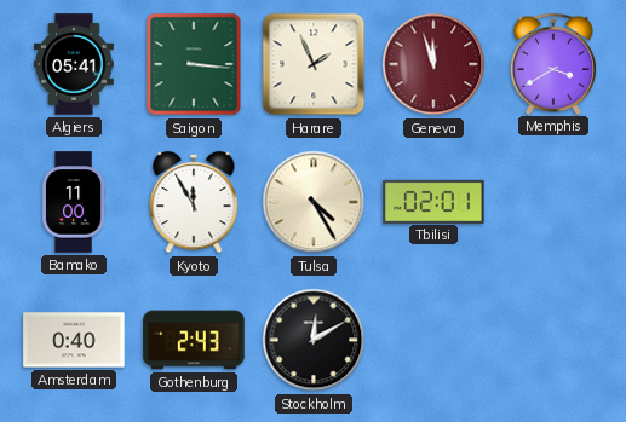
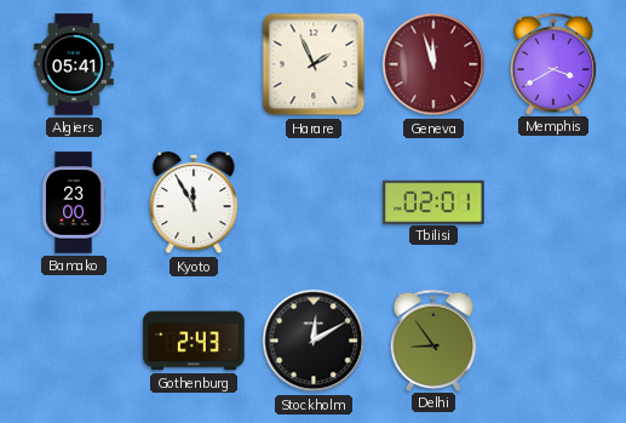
Saigon: 3:16 -> none (194, 64)
Bamako: 11:00 -> 23:00 (75, 202)
Tulsa: 4:25 -> none (314, 202)
Amsterdam: 0:40 -> none (74, 340)
Delhi: none -> 8:54 (433, 339)
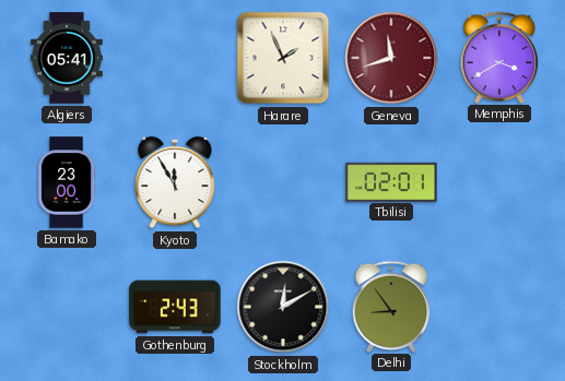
Geneva: 11:57 -> 11:42 (391, 58)
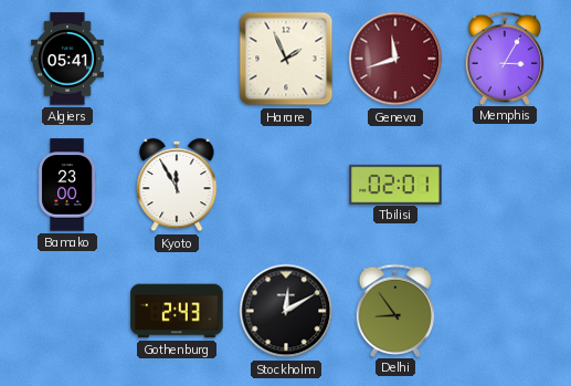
Memphis: 3:40 -> 3:05 (505, 58)
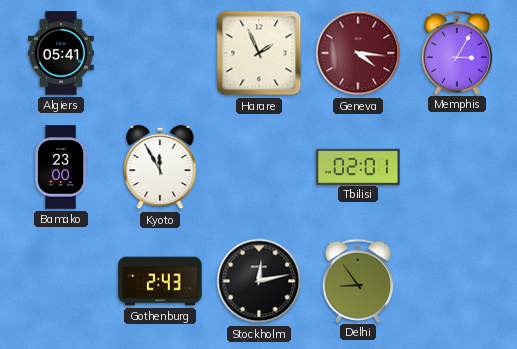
Geneva: 11:42 -> 4:16 (358, 53)
Stockholm: 12:10 -> 12:13 (259, 281)
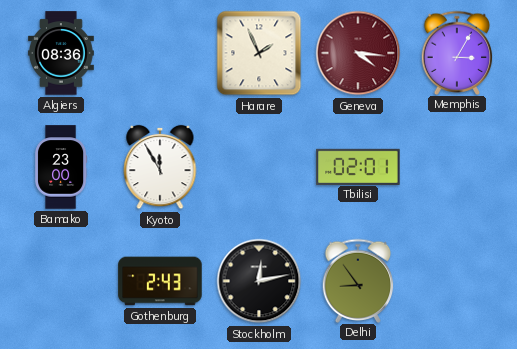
Algiers: 05:41 -> 08:36 (61, 53)
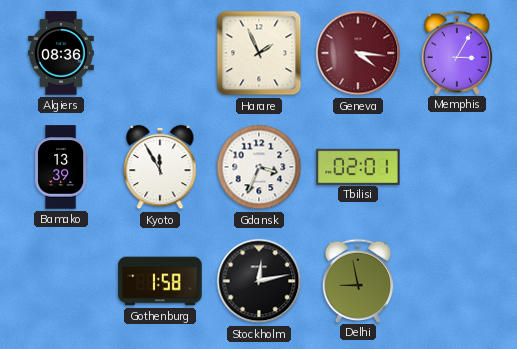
Bamako: 23:00 -> 13:39 (62, 167)
Gdansk: none -> 3:34 (259, 167)
Gothenburg: 2:43 -> 1:58 (160, 281)
Delhi: 8:54 -> 8:58 (358, 280)
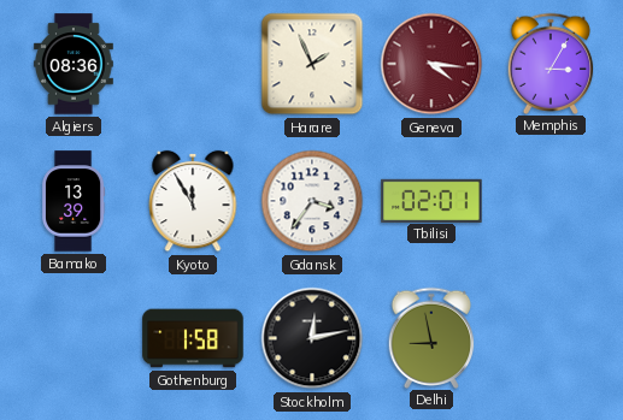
Gdansk: 3:34 -> 3:36 (312, 201)
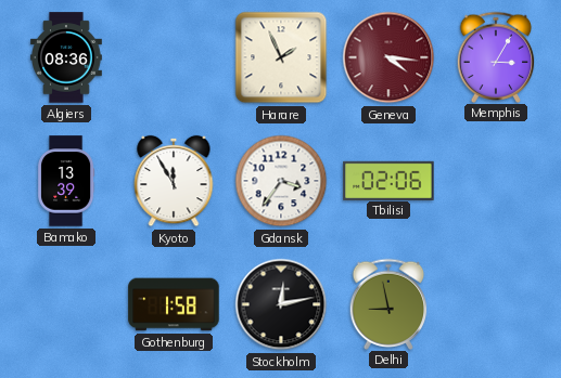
Tbilisi: 02:01 -> 02:06 (388, 180)
